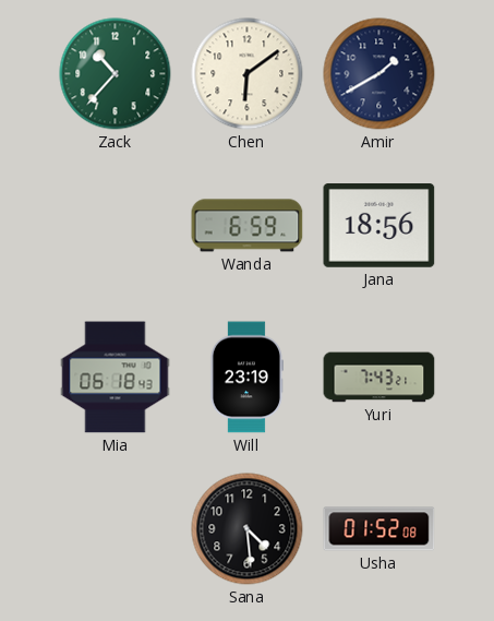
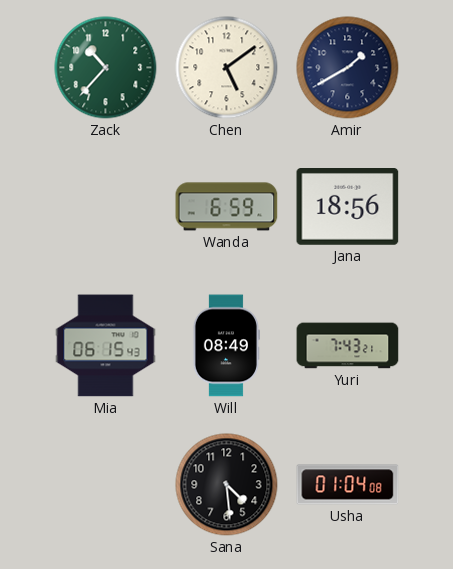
Chen: 6:09 -> 5:09 (227, 68)
Mia: 06:18 -> 06:15 (106, 346)
Will: 23:19 -> 08:49 (226, 346)
Usha: 01:52 -> 01:04 (348, 485)
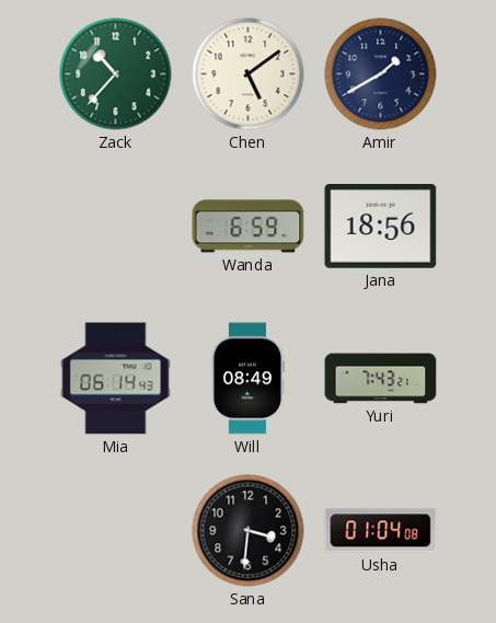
Mia: 06:15 -> 06:14 (116, 379)
Sana: 4:29 -> 3:31 (249, 531)
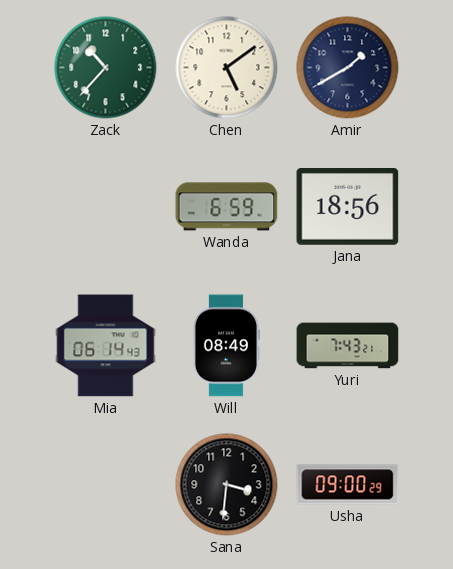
Usha: 01:04 -> 09:00 (348, 485)
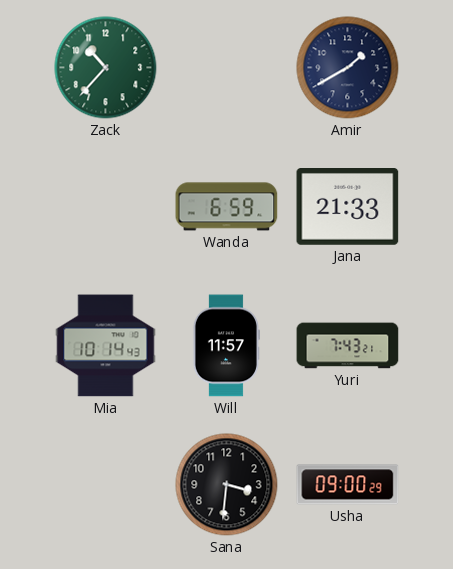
Chen: 5:09 -> none (227, 68)
Jana: 18:56 -> 21:33 (348, 207)
Mia: 06:14 -> 10:14 (106, 346)
Will: 08:49 -> 11:57 (226, 346)
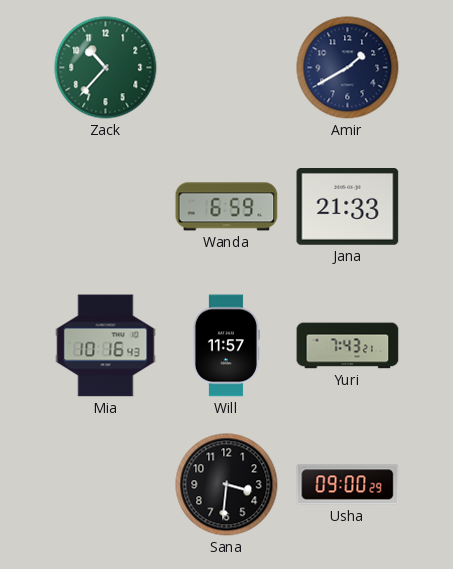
Mia: 10:14 -> 10:16 (106, 346)
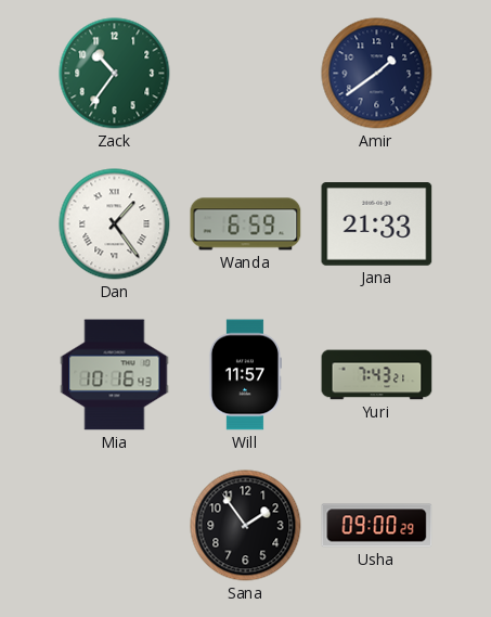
Zack: 10:37 -> 10:36 (115, 74)
Amir: 1:40 -> 1:39 (377, 74)
Dan: none -> 1:24 (115, 224)
Sana: 3:31 -> 1:54 (246, 526)
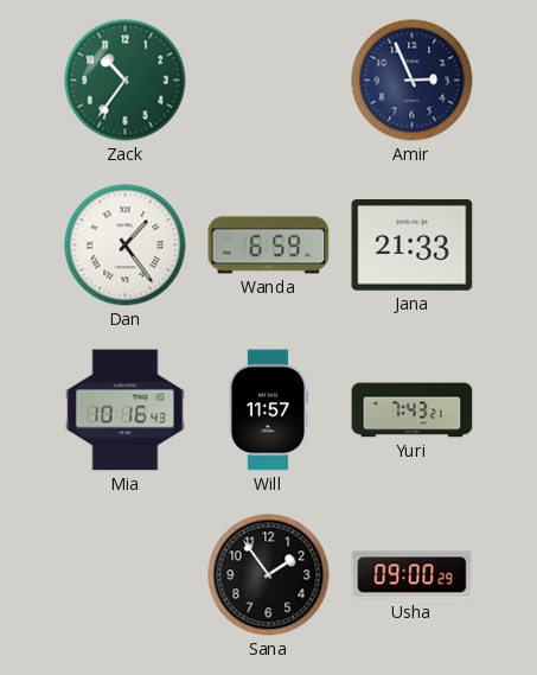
Amir: 1:39 -> 2:56 (413, 81)
